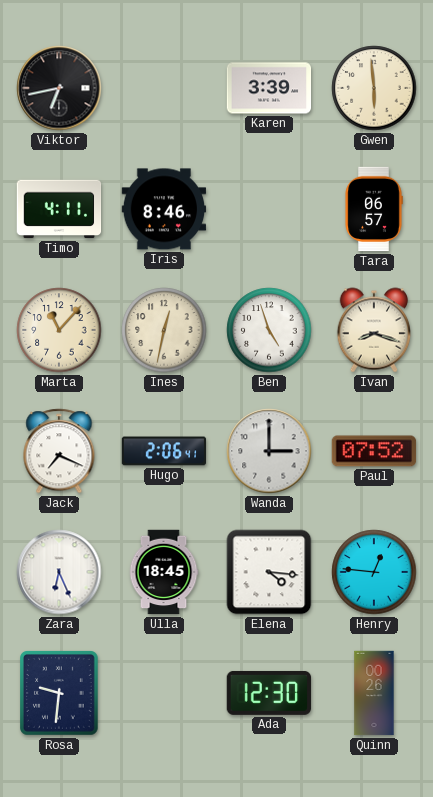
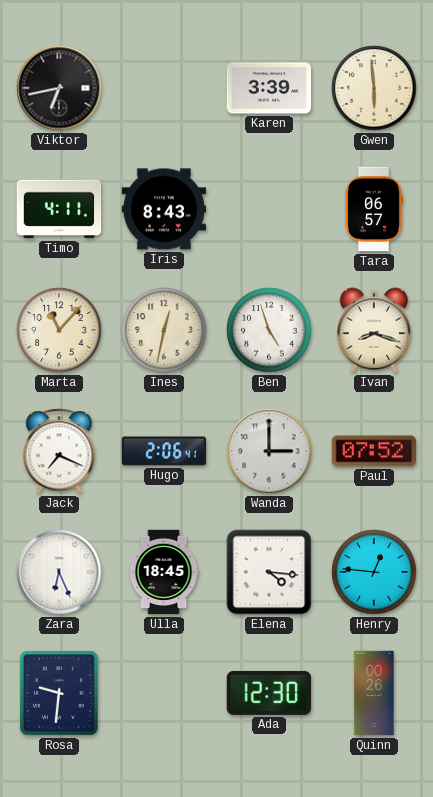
Iris: 8:46 -> 8:43 (164, 209)
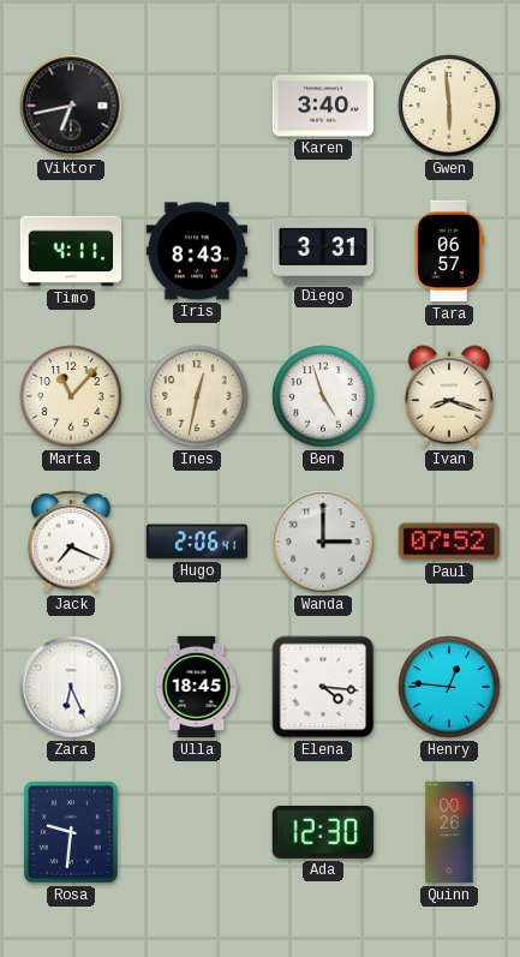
Karen: 3:39 -> 3:40 (323, 106)
Diego: none -> 3:31 (323, 251)
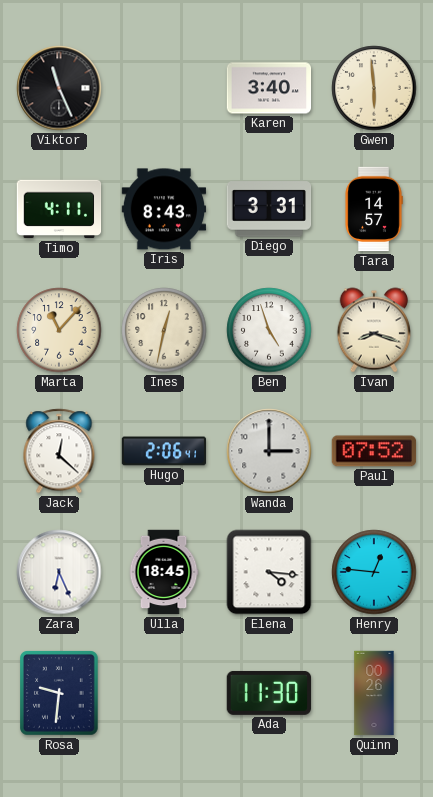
Viktor: 6:43 -> 11:26 (59, 88)
Tara: 06:57 -> 14:57 (374, 209)
Jack: 7:19 -> 12:22 (59, 451)
Ada: 12:30 -> 11:30 (269, 693)
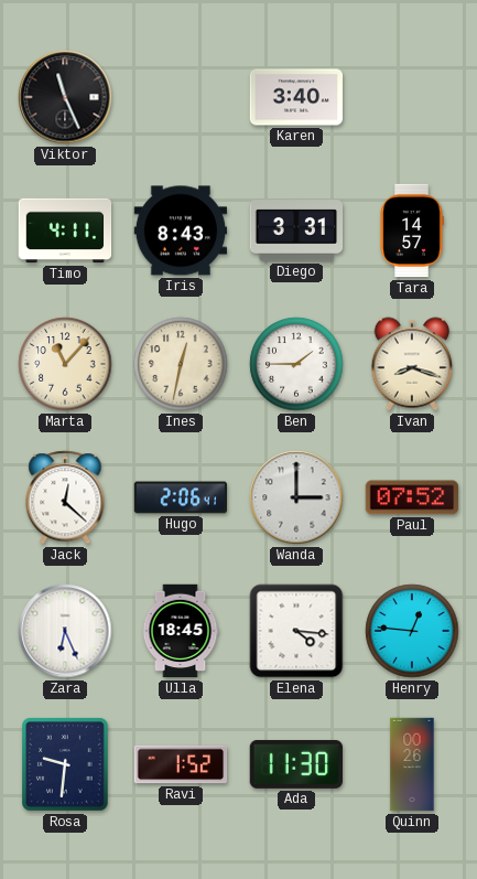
Gwen: 5:59 -> none (374, 88)
Ben: 4:57 -> 1:45 (296, 364)
Ravi: none -> 1:52 (181, 764)
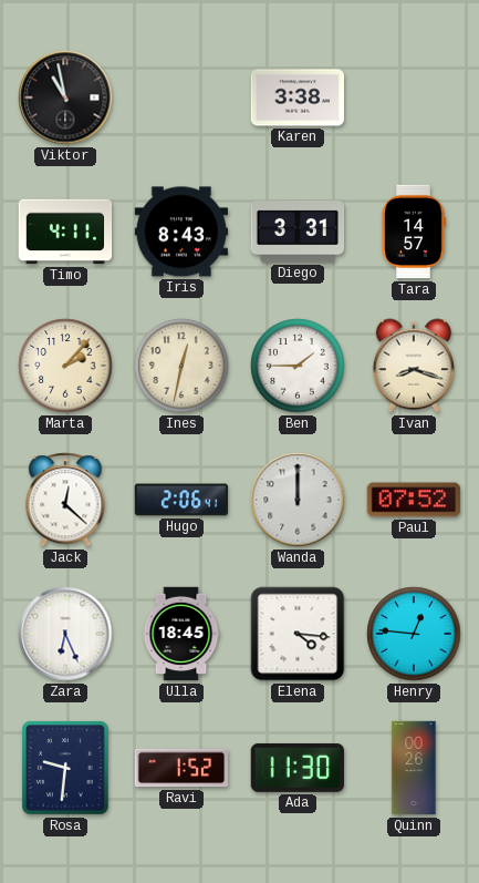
Viktor: 11:26 -> 10:58 (65, 97)
Karen: 3:40 -> 3:38 (298, 97)
Marta: 11:07 -> 2:07 (65, 366)
Wanda: 3:00 -> 12:00 (298, 500)
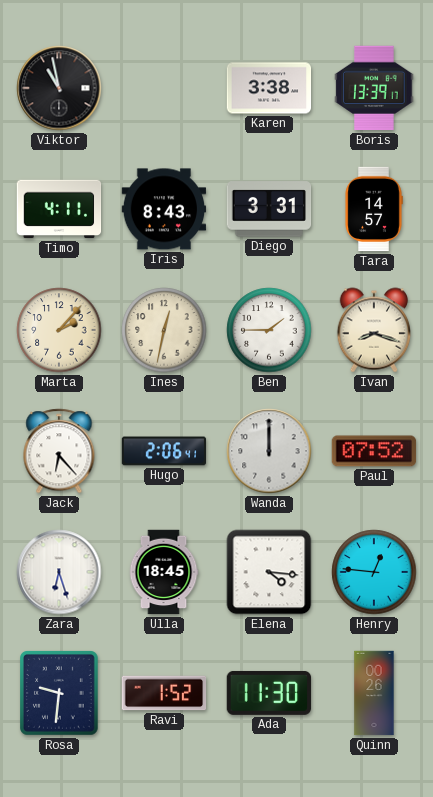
Boris: none -> 13:39 (374, 88)
Jack: 12:22 -> 6:23 (59, 451)
Zara: 6:26 -> 6:27 (59, 572)
